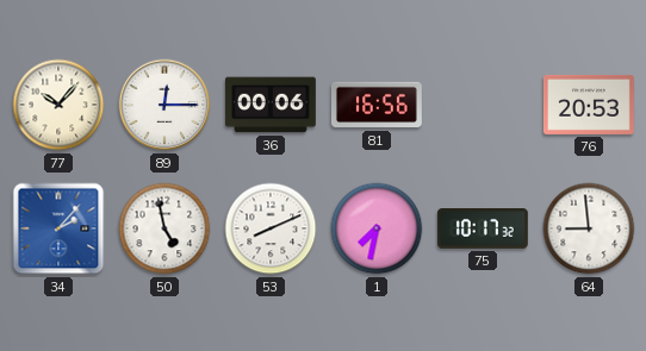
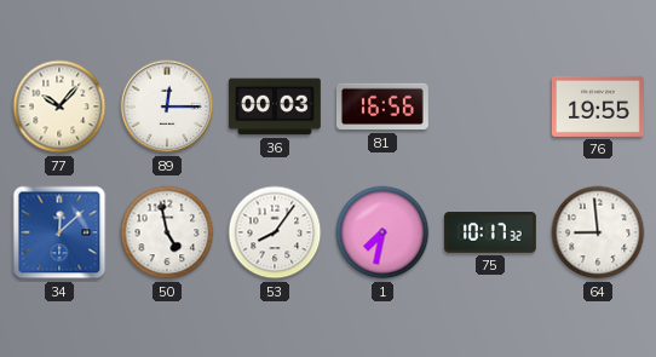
36: 00:06 -> 00:03 (275, 106)
76: 20:53 -> 19:55 (598, 106)
34: 2:07 -> 12:08 (59, 232)
53: 8:11 -> 8:06 (275, 232)
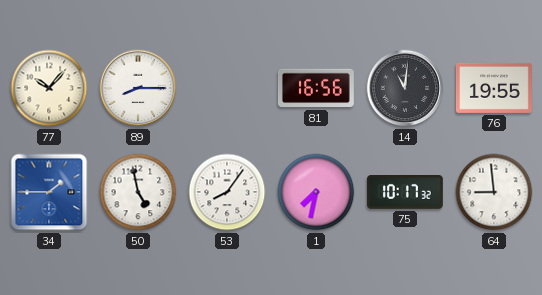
89: 12:15 -> 8:15 (138, 88)
36: 00:03 -> none (275, 106)
14: none -> 11:01 (405, 88)
34: 12:08 -> 1:45 (49, 192)
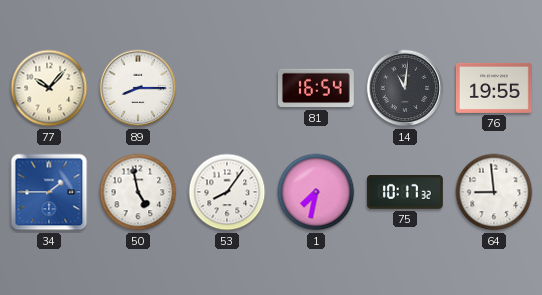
81: 16:56 -> 16:54 (316, 88)
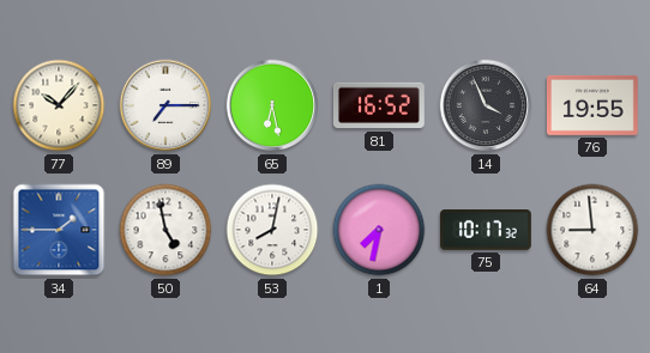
89: 8:15 -> 7:15 (165, 105)
65: none -> 6:28 (272, 105)
81: 16:54 -> 16:52 (379, 105)
14: 11:01 -> 3:56 (486, 105)
53: 8:06 -> 8:02 (272, 230)
